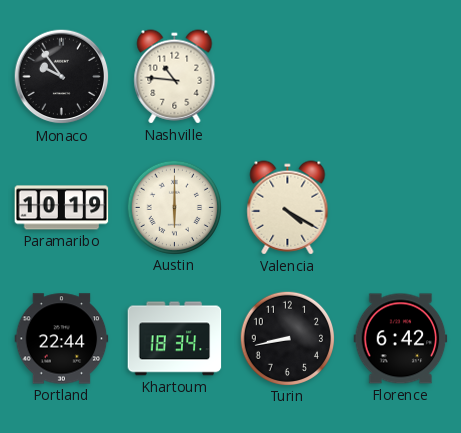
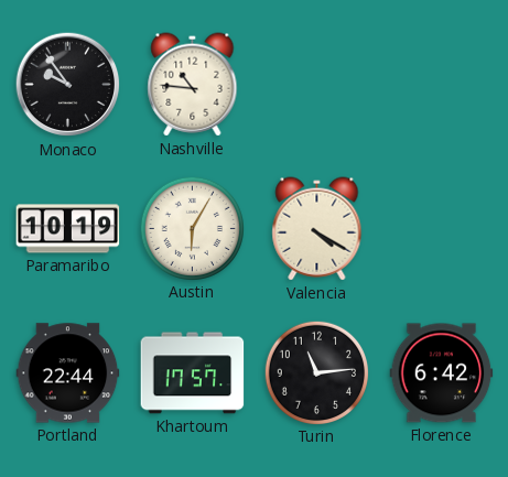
Austin: 6:00 -> 6:05 (192, 228)
Khartoum: 18:34 -> 17:57 (193, 373)
Turin: 8:43 -> 11:14 (316, 372)
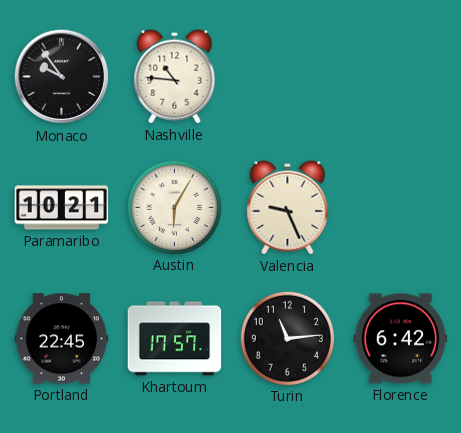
Paramaribo: 10:19 -> 10:21 (62, 208)
Valencia: 4:20 -> 9:26 (288, 208)
Portland: 22:44 -> 22:45 (62, 339)
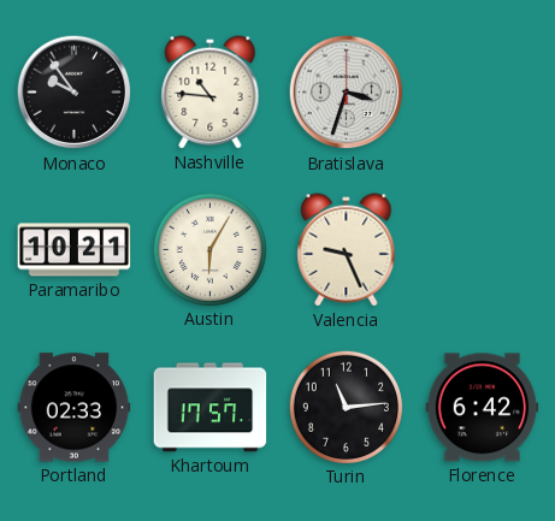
Bratislava: none -> 3:33 (347, 93)
Portland: 22:45 -> 02:33 (75, 408)
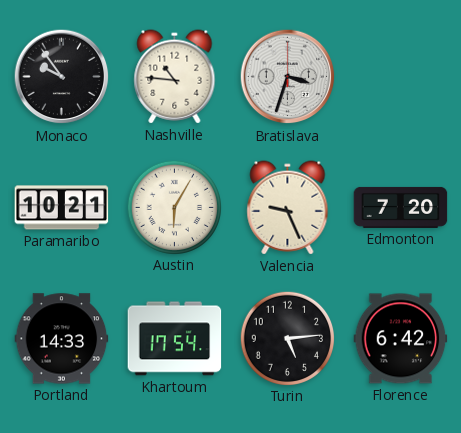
Edmonton: none -> 7:20 (401, 207)
Portland: 02:33 -> 14:33 (62, 339)
Khartoum: 17:57 -> 17:54 (175, 339)
Turin: 11:14 -> 5:14 (287, 338)
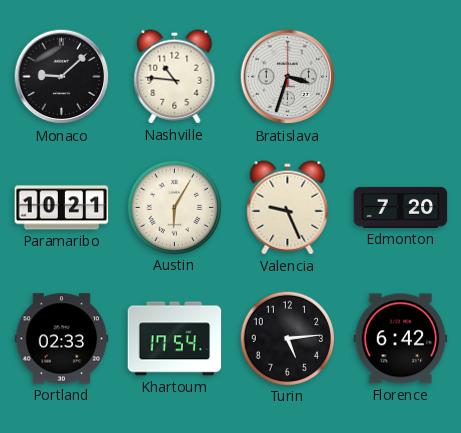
Monaco: 9:54 -> 9:08 (62, 77)
Portland: 14:33 -> 02:33 (62, 339)
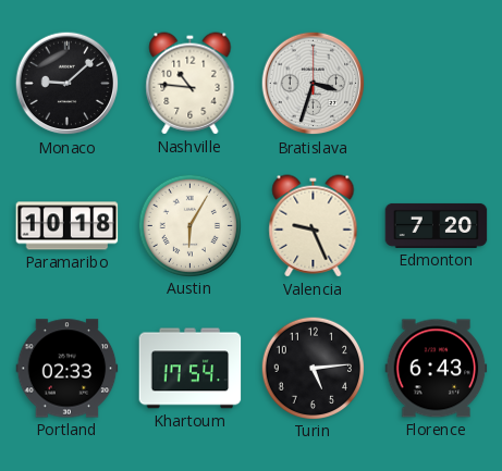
Paramaribo: 10:21 -> 10:18 (68, 226)
Florence: 6:42 -> 6:43 (437, 369)
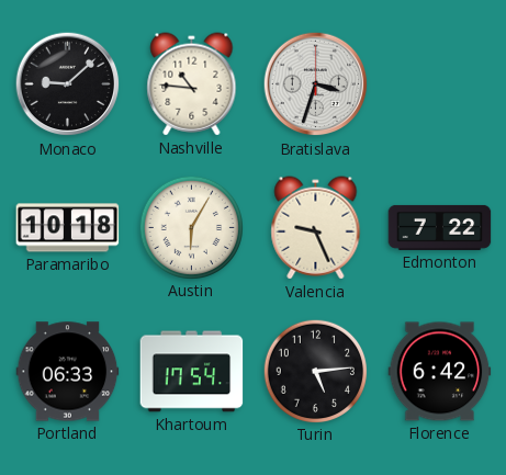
Edmonton: 7:20 -> 7:22 (440, 227)
Portland: 02:33 -> 06:33 (68, 372)
Florence: 6:43 -> 6:42 (440, 372)
